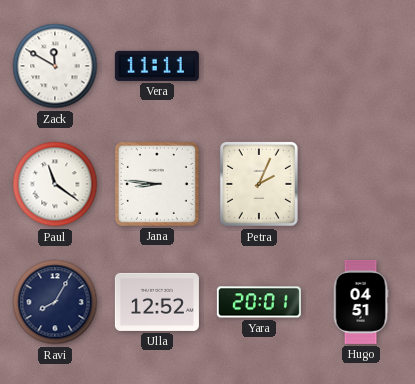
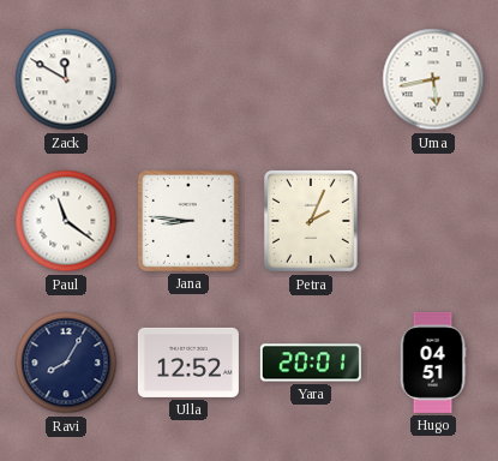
Vera: 11:11 -> none (157, 66)
Uma: none -> 5:43 (433, 79)
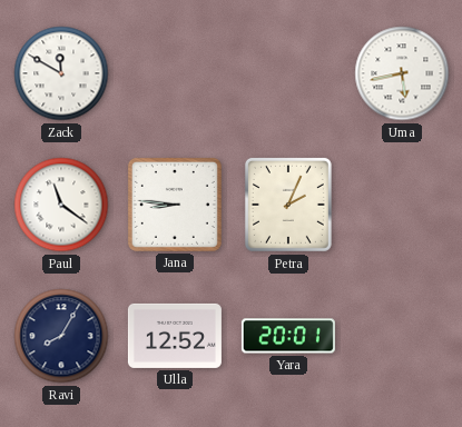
Hugo: 04:51 -> none (433, 363)
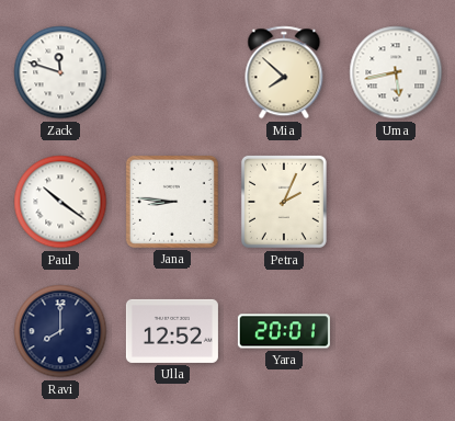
Zack: 11:50 -> 11:48 (60, 72)
Mia: none -> 7:52 (284, 72)
Paul: 11:21 -> 10:21 (60, 202)
Ravi: 8:05 -> 8:00 (60, 331)
